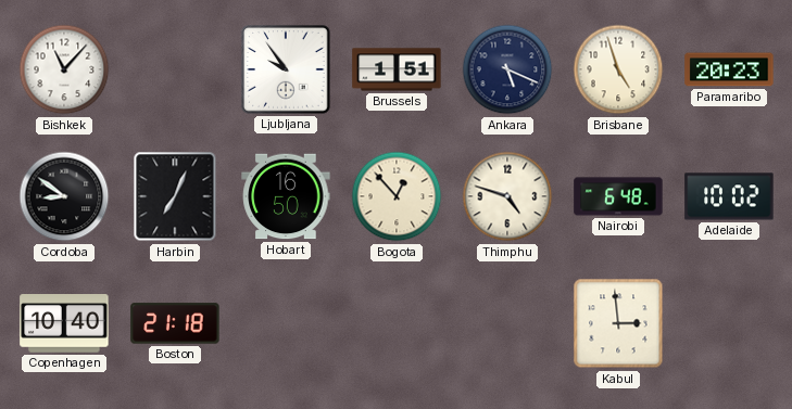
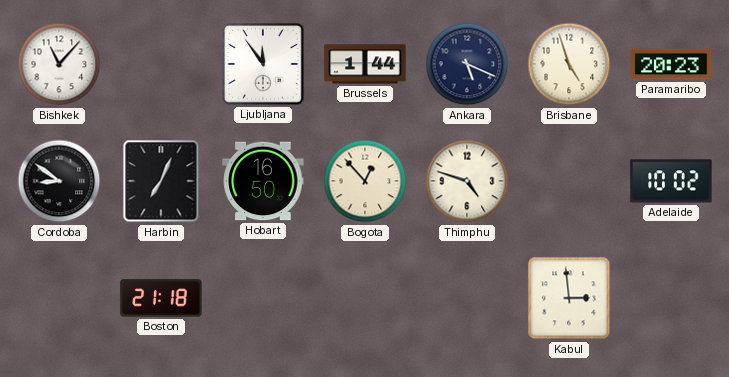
Ljubljana: 9:54 -> 11:54 (263, 64)
Brussels: 1:51 -> 1:44 (365, 64)
Nairobi: 6:48 -> none (618, 196)
Copenhagen: 10:40 -> none (64, 324)
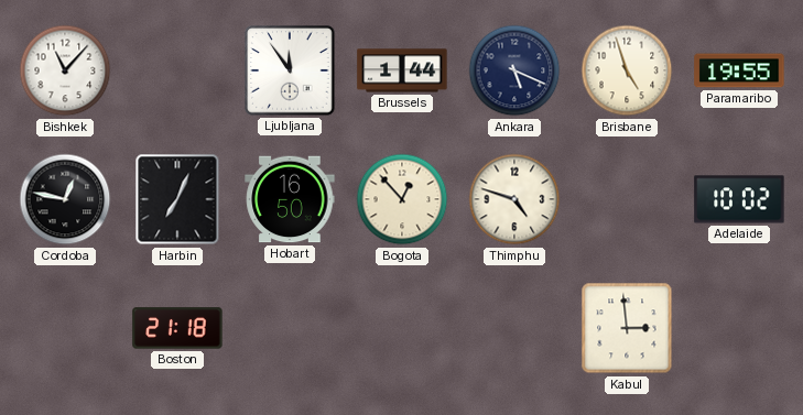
Paramaribo: 20:23 -> 19:55 (739, 70)
Cordoba: 8:51 -> 12:47 (65, 199)
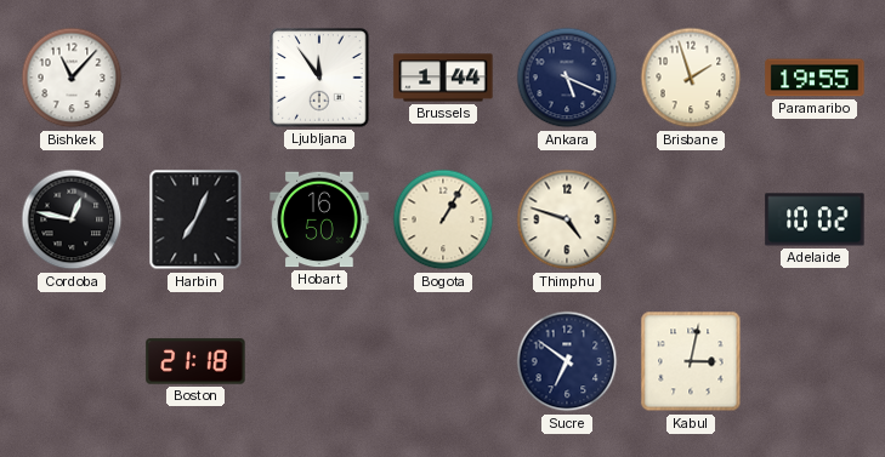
Brisbane: 4:57 -> 1:57 (691, 78)
Bogota: 12:53 -> 1:05 (443, 219)
Sucre: none -> 6:51 (567, 361)
Kabul: 2:59 -> 3:02 (691, 361)
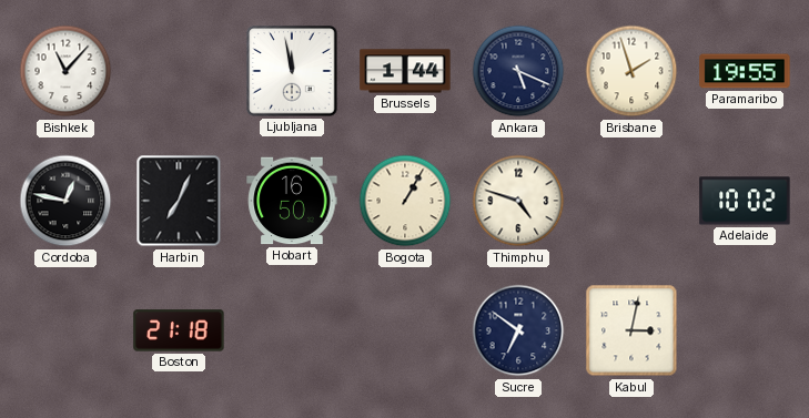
Ljubljana: 11:54 -> 11:58 (292, 71)
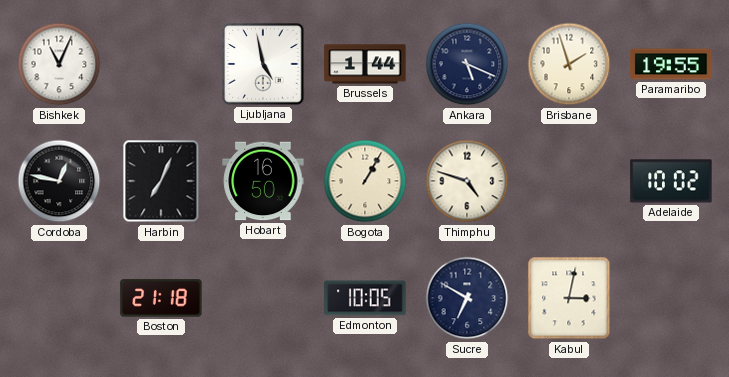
Bishkek: 11:07 -> 11:04 (59, 64)
Ljubljana: 11:58 -> 4:58 (263, 64)
Edmonton: none -> 10:05 (365, 298)
Sucre: 6:51 -> 6:50 (467, 298)
